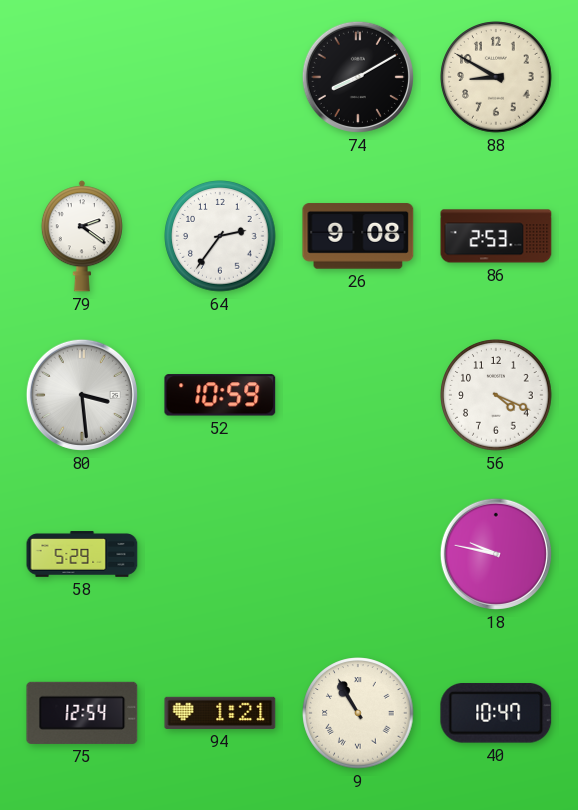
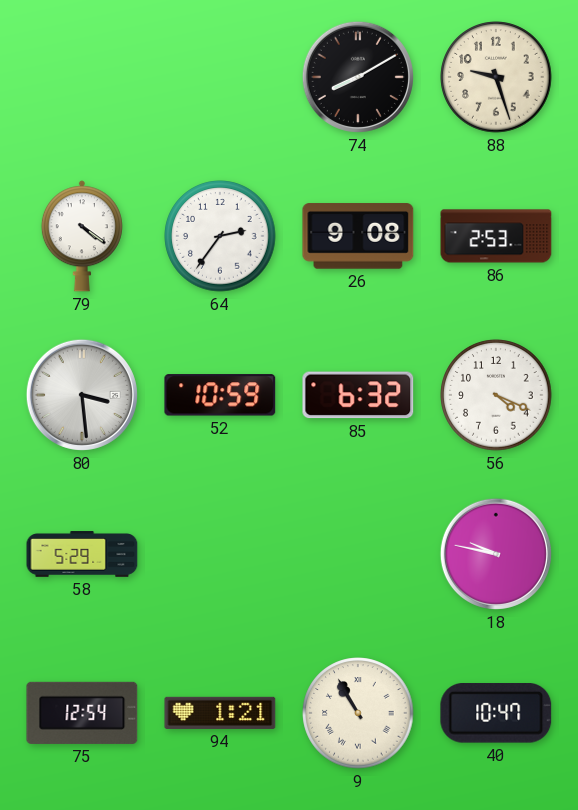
88: 8:50 -> 9:27 (496, 77)
79: 2:21 -> 4:21 (82, 236)
85: none -> 6:32 (358, 395)
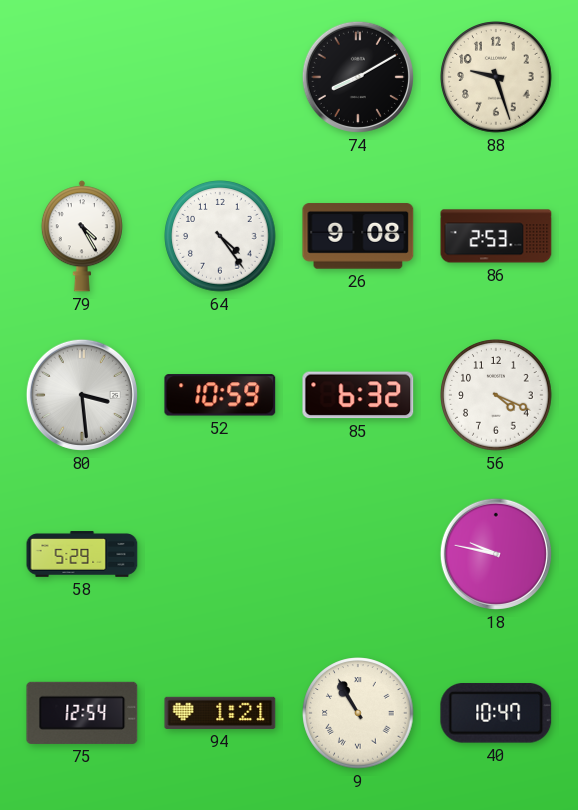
79: 4:21 -> 4:25 (82, 236)
64: 2:36 -> 4:24 (220, 236)
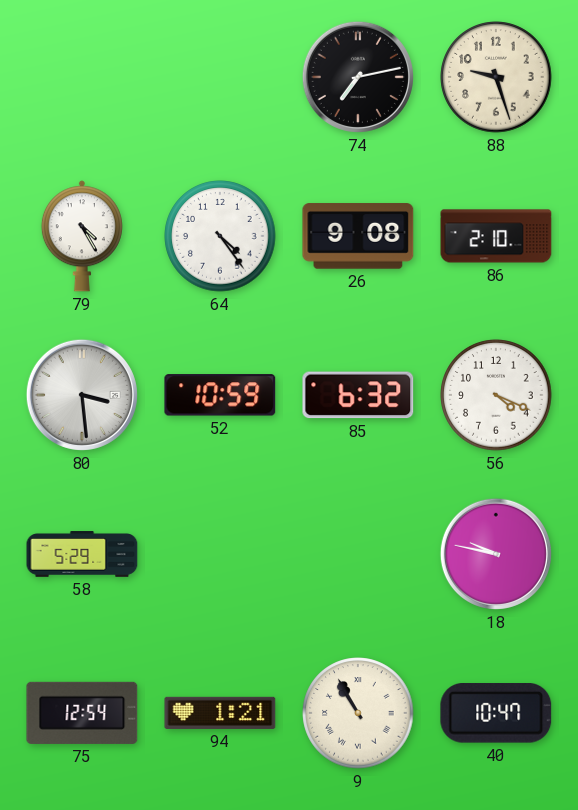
74: 8:10 -> 7:13 (358, 77)
86: 2:53 -> 2:10 (496, 236)
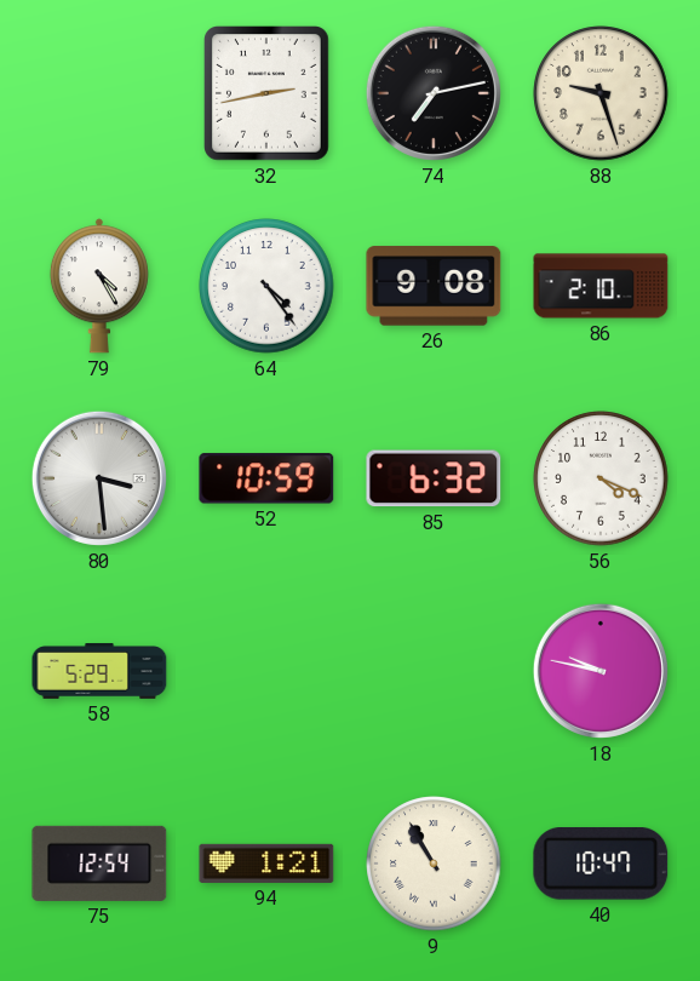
32: none -> 2:43 (268, 94)
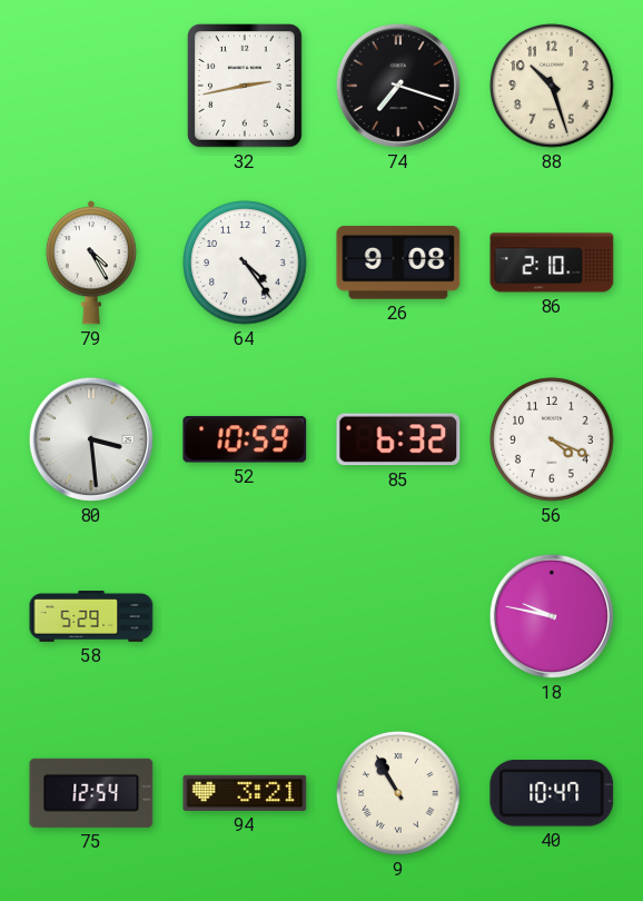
74: 7:13 -> 7:18 (398, 86)
88: 9:27 -> 10:27 (552, 86)
94: 1:21 -> 3:21 (245, 793)
